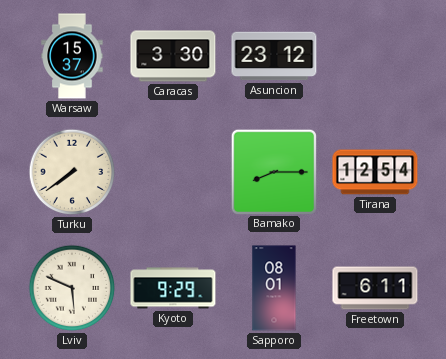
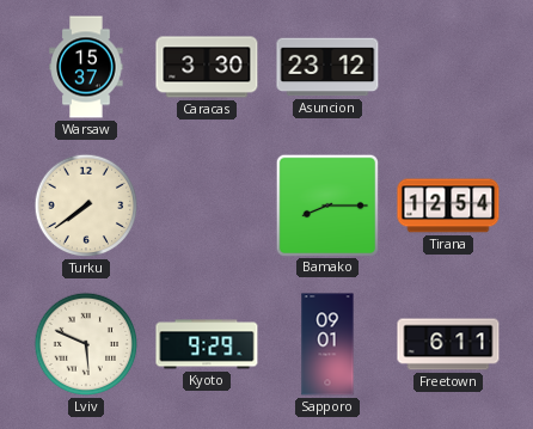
Sapporo: 08:01 -> 09:01 (327, 344)
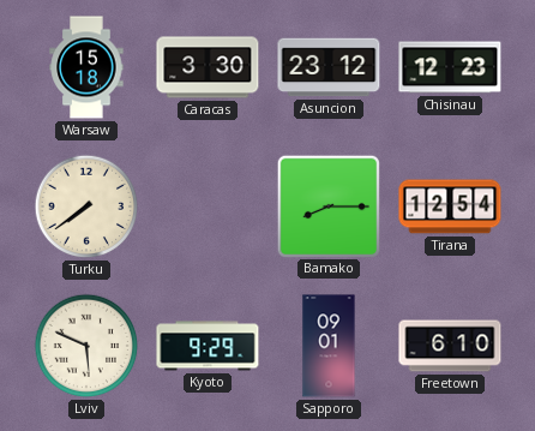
Warsaw: 15:37 -> 15:18 (86, 67)
Chisinau: none -> 12:23 (450, 67)
Freetown: 6:11 -> 6:10 (450, 346)
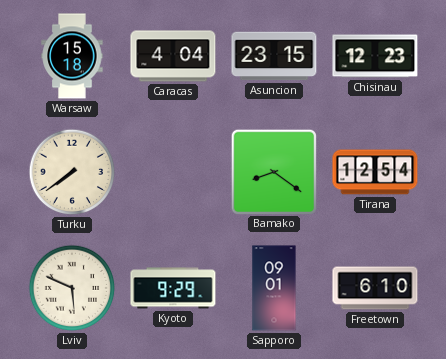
Caracas: 3:30 -> 4:04 (173, 56)
Asuncion: 23:12 -> 23:15 (274, 56)
Bamako: 8:15 -> 8:21 (273, 171)
